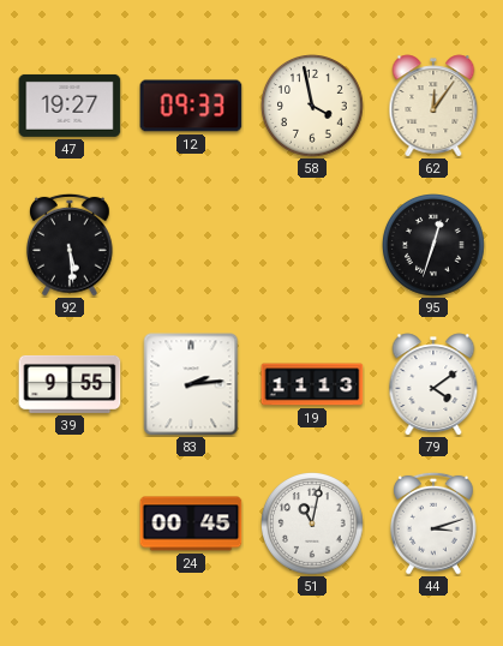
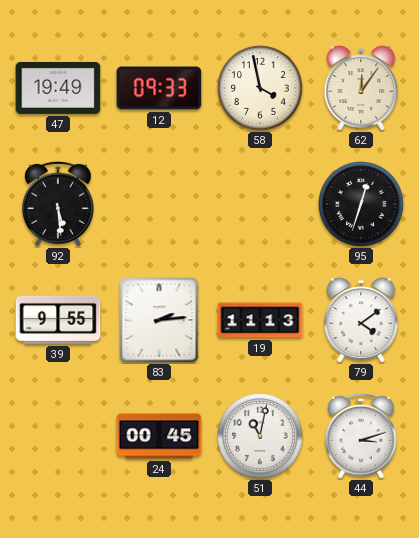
47: 19:27 -> 19:49 (58, 88)
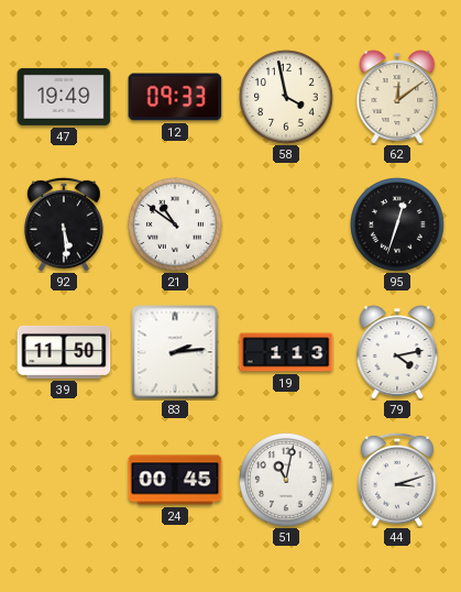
62: 12:06 -> 12:09 (397, 97)
21: none -> 10:51 (176, 226)
39: 9:55 -> 11:50 (64, 352)
19: 11:13 -> 1:13 (286, 352)
79: 4:09 -> 4:13 (397, 352)
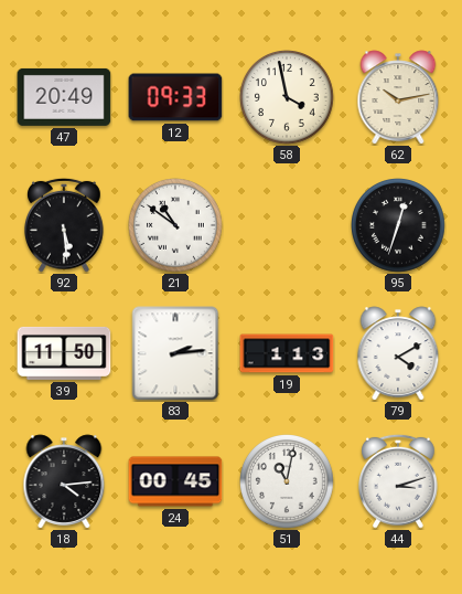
47: 19:49 -> 20:49 (64, 97)
62: 12:09 -> 10:13 (398, 97)
79: 4:13 -> 4:10 (398, 353)
18: none -> 4:14 (64, 481)
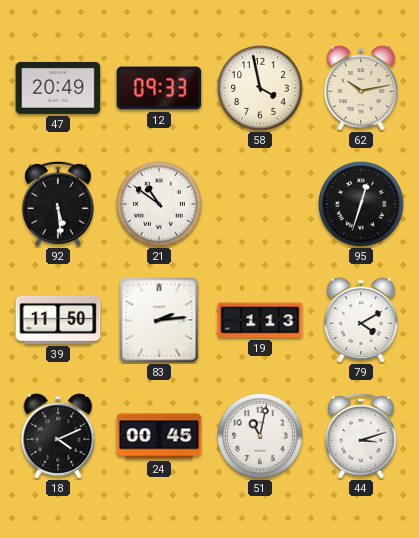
18: 4:14 -> 4:11 (58, 436)
